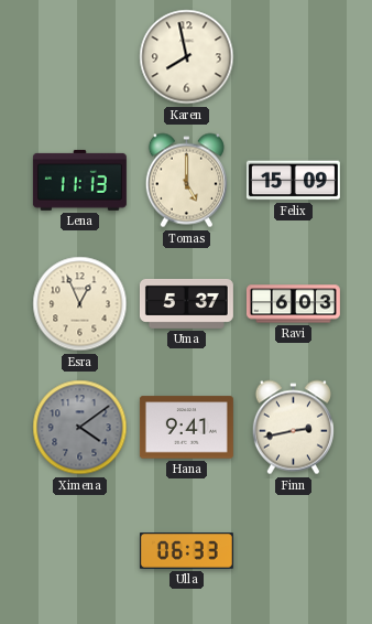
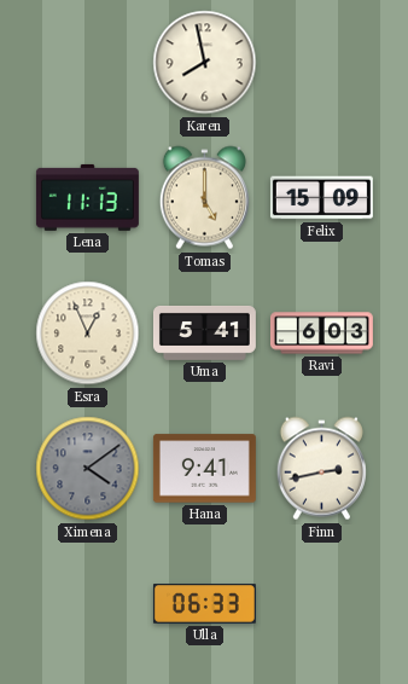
Uma: 5:37 -> 5:41 (204, 332)
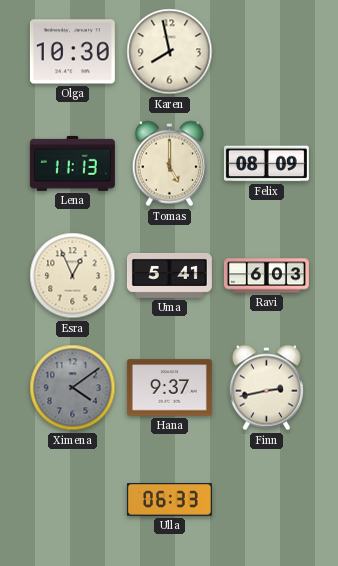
Olga: none -> 10:30 (72, 52)
Felix: 15:09 -> 08:09 (266, 164)
Hana: 9:41 -> 9:37 (169, 388)
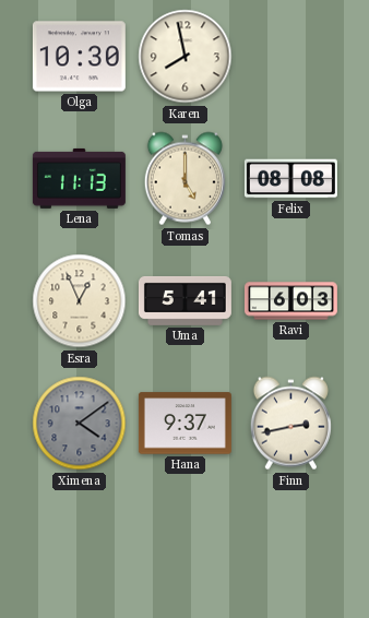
Felix: 08:09 -> 08:08 (290, 179)
Ulla: 06:33 -> none (169, 500)
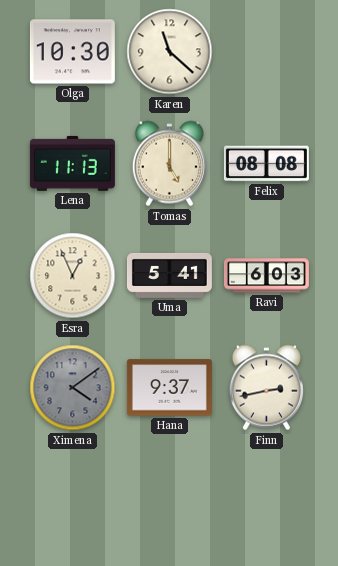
Karen: 7:58 -> 11:22 (170, 52)
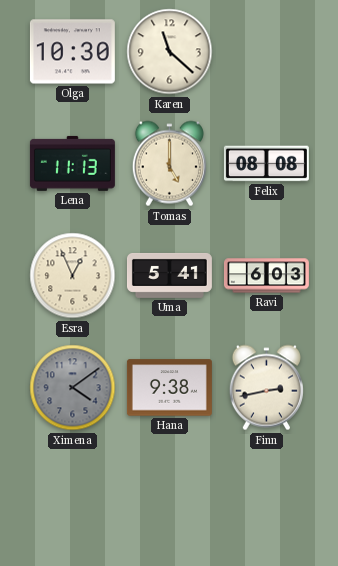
Hana: 9:37 -> 9:38 (169, 388)
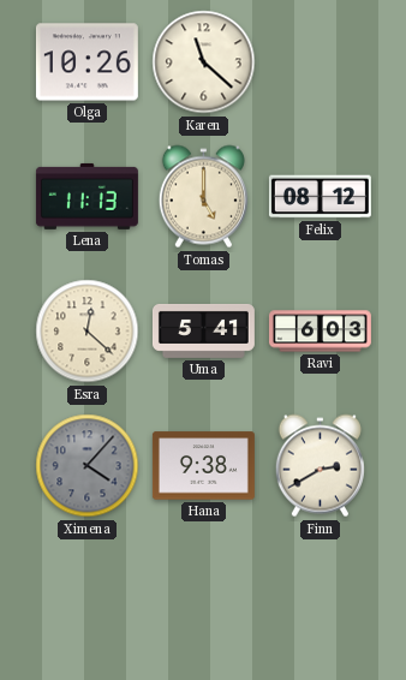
Olga: 10:30 -> 10:26 (86, 62)
Felix: 08:08 -> 08:12 (320, 197)
Esra: 12:56 -> 12:22 (88, 332)
Ximena: 4:09 -> 4:07 (88, 466)
Finn: 2:43 -> 2:40 (320, 466)
